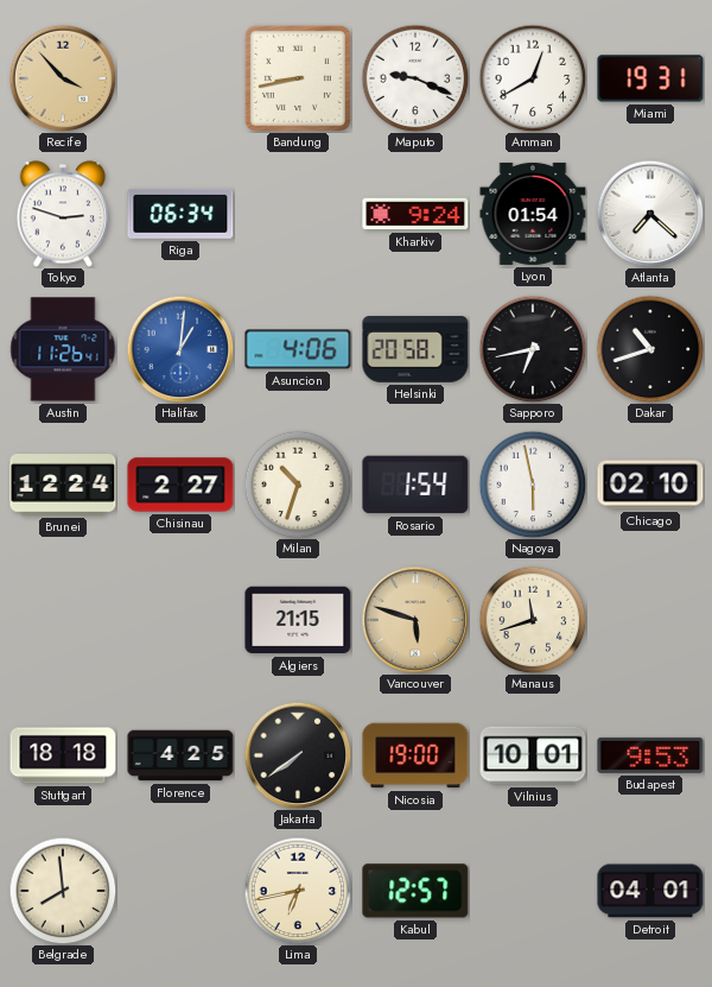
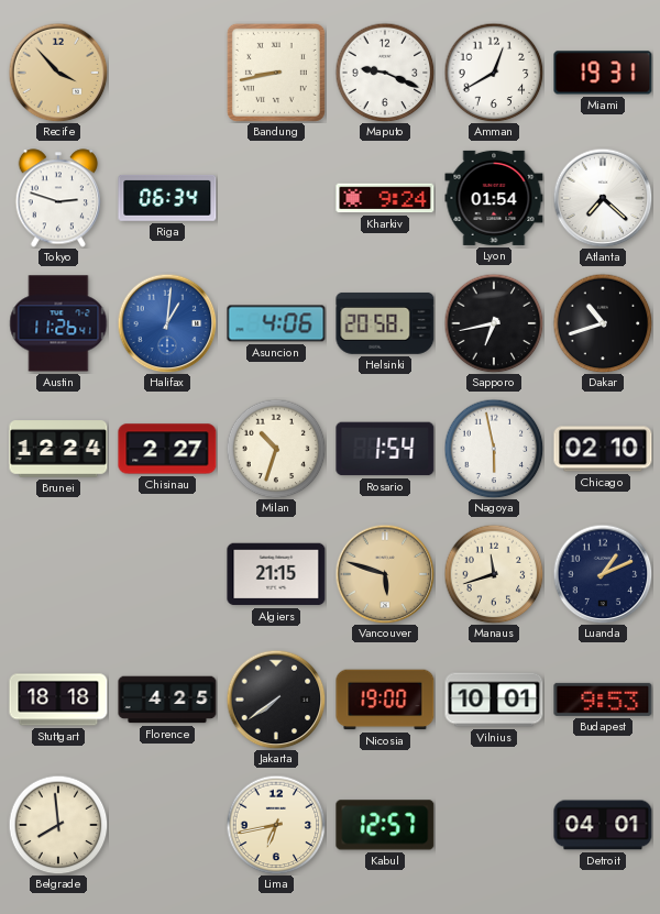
Luanda: none -> 1:11 (603, 574)
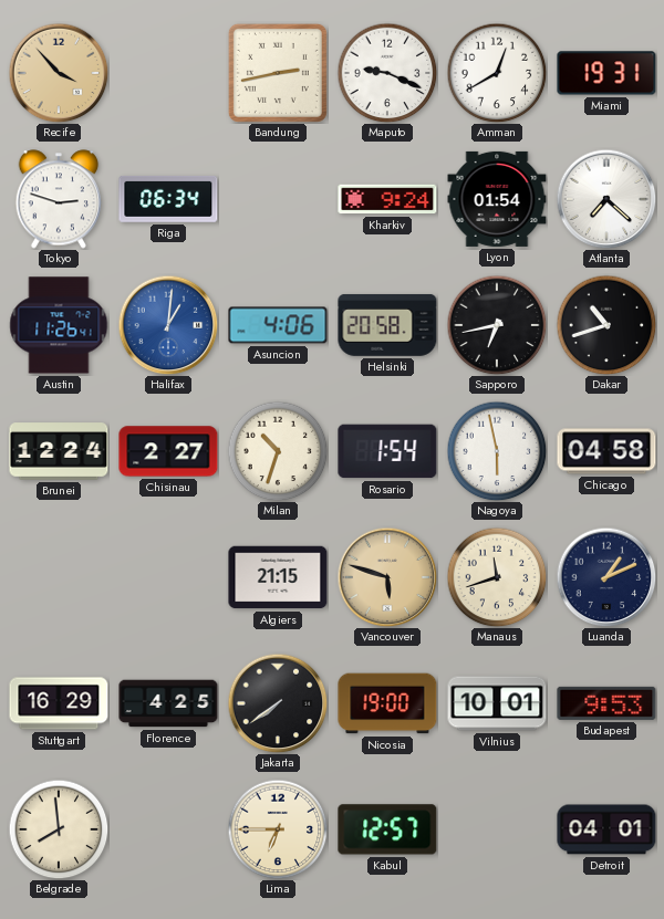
Bandung: 8:43 -> 2:43 (278, 73)
Chicago: 02:10 -> 04:58 (606, 451)
Stuttgart: 18:18 -> 16:29 (59, 703)
Lima: 6:43 -> 6:45 (278, 829)
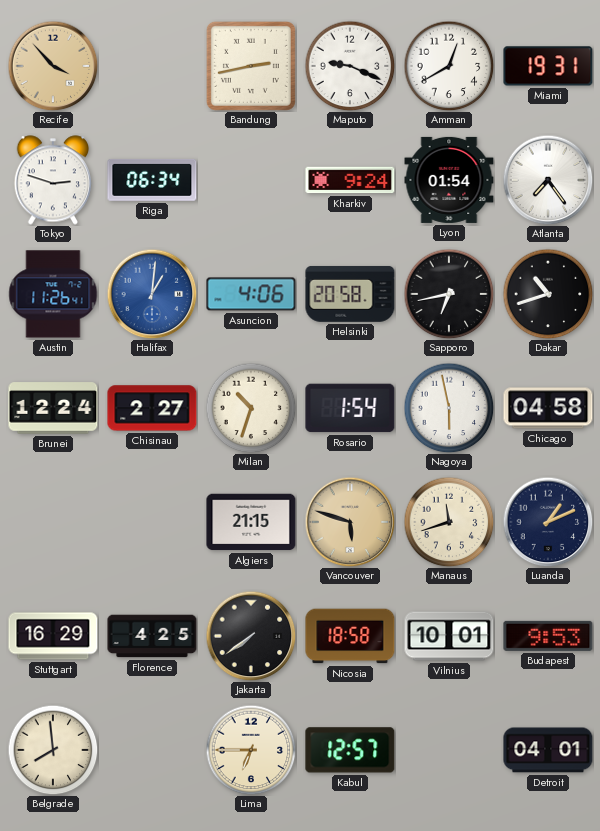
Atlanta: 7:22 -> 7:24 (548, 180)
Nicosia: 19:00 -> 18:58 (350, 636)
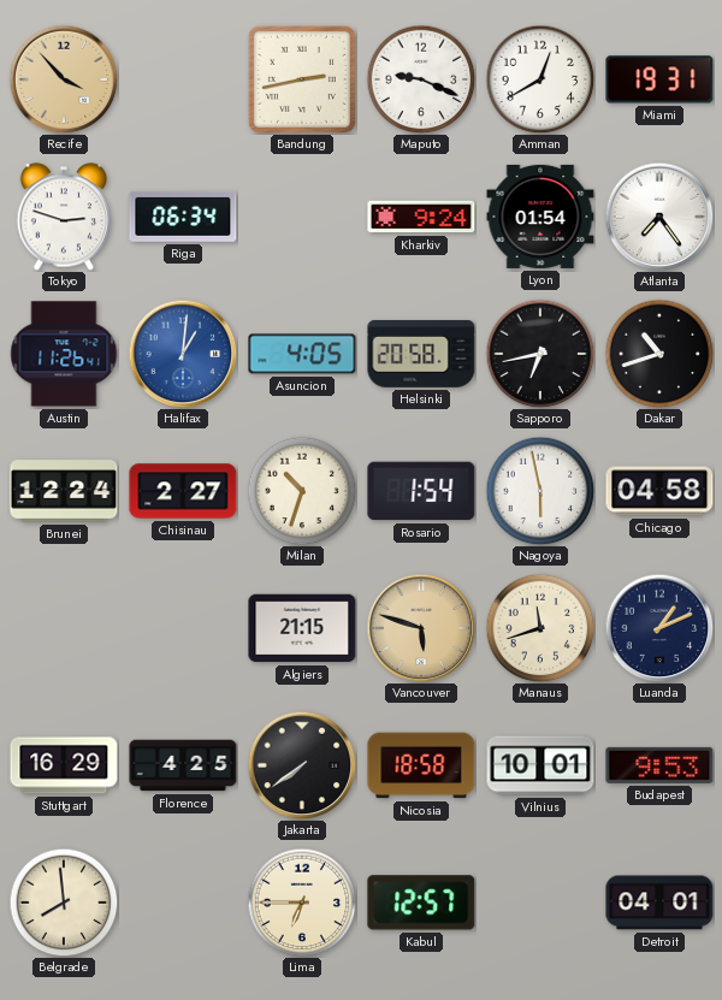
Asuncion: 4:06 -> 4:05 (302, 354)
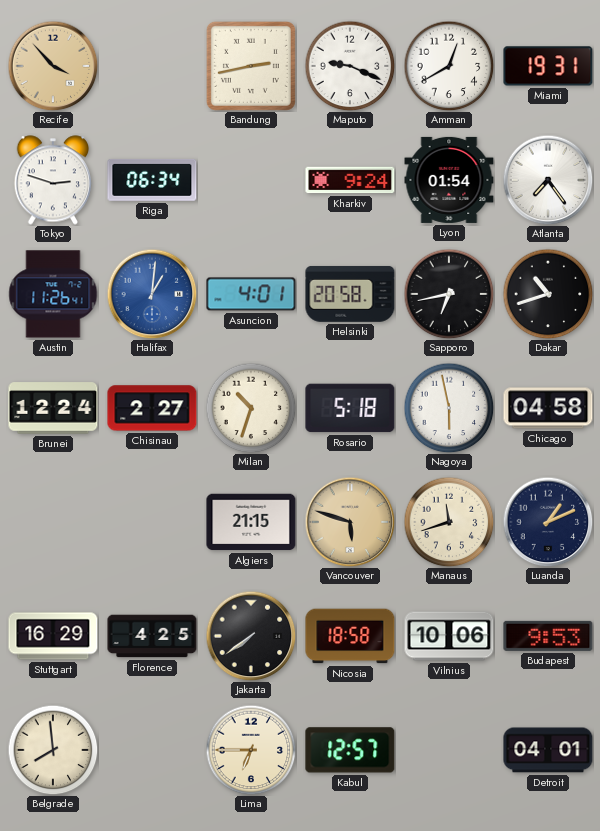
Asuncion: 4:05 -> 4:01 (251, 294)
Rosario: 1:54 -> 5:18 (350, 408)
Vilnius: 10:01 -> 10:06 (449, 636)
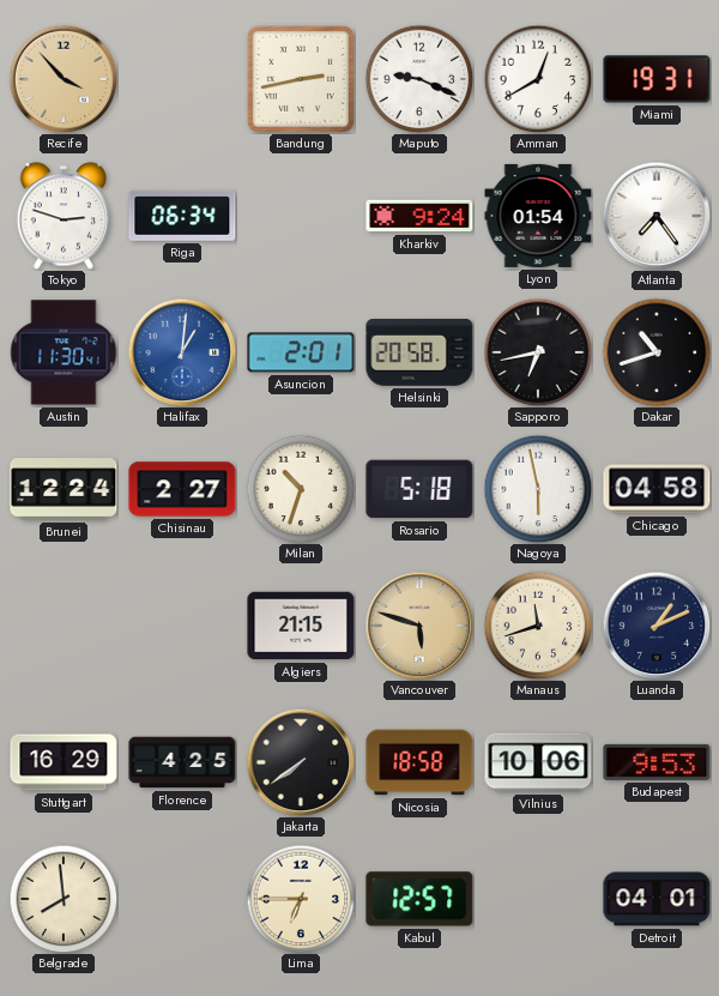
Austin: 11:26 -> 11:30 (64, 352)
Asuncion: 4:01 -> 2:01 (301, 352)
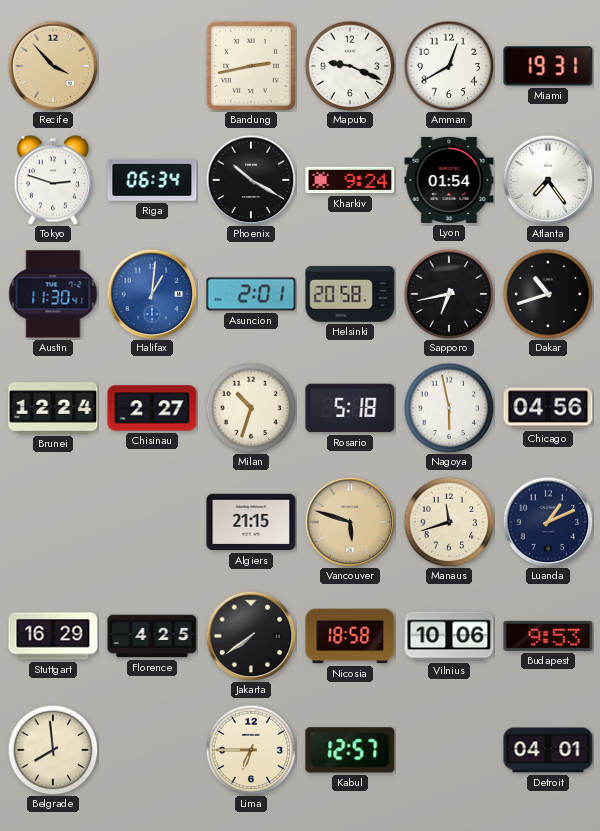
Phoenix: none -> 10:20 (251, 180)
Chicago: 04:58 -> 04:56 (548, 408)
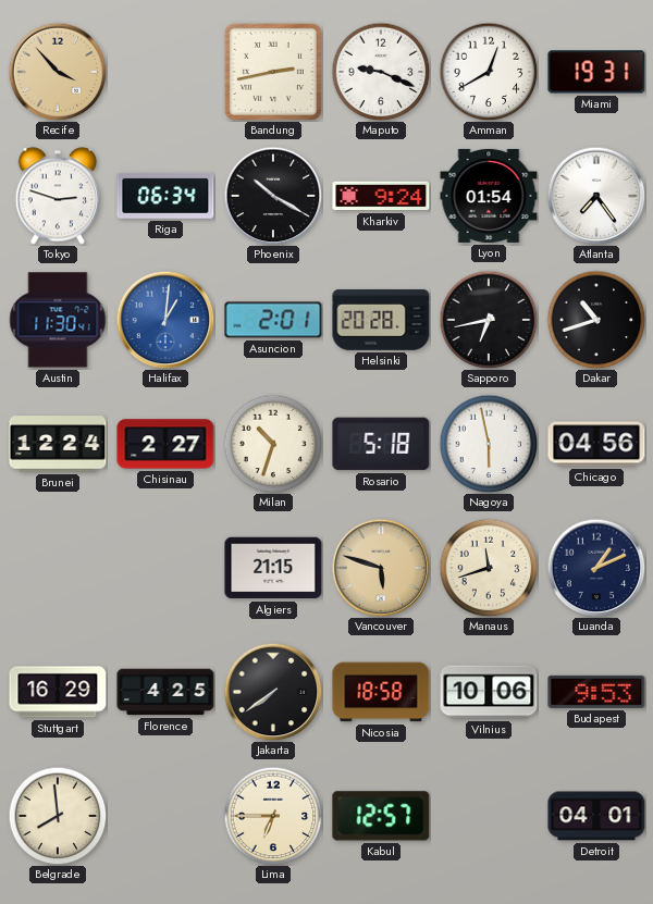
Helsinki: 20:58 -> 20:28 (381, 320)
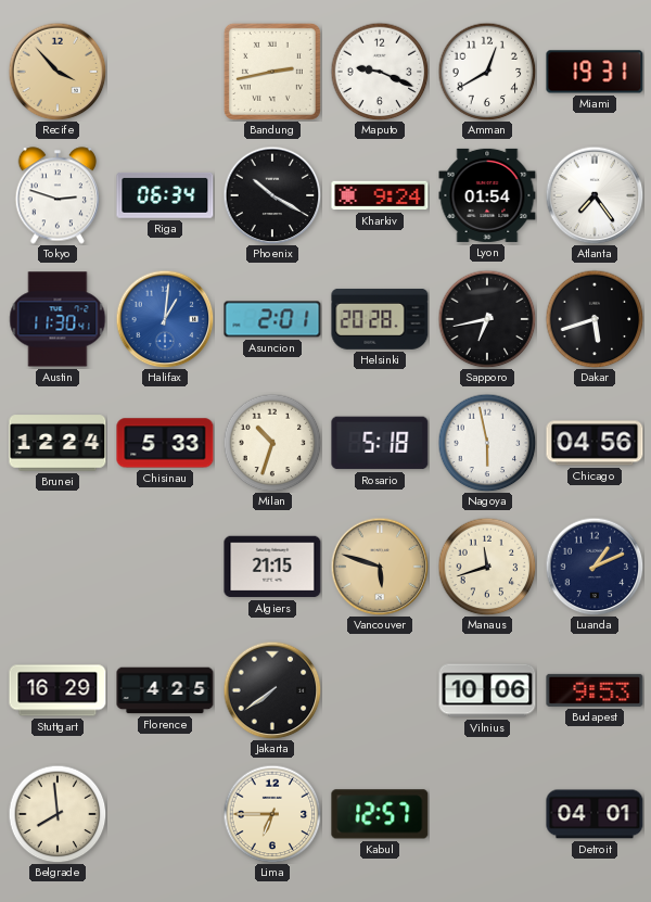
Dakar: 10:42 -> 5:42 (595, 319)
Chisinau: 2:27 -> 5:33 (165, 443)
Nicosia: 18:58 -> none (381, 692)
